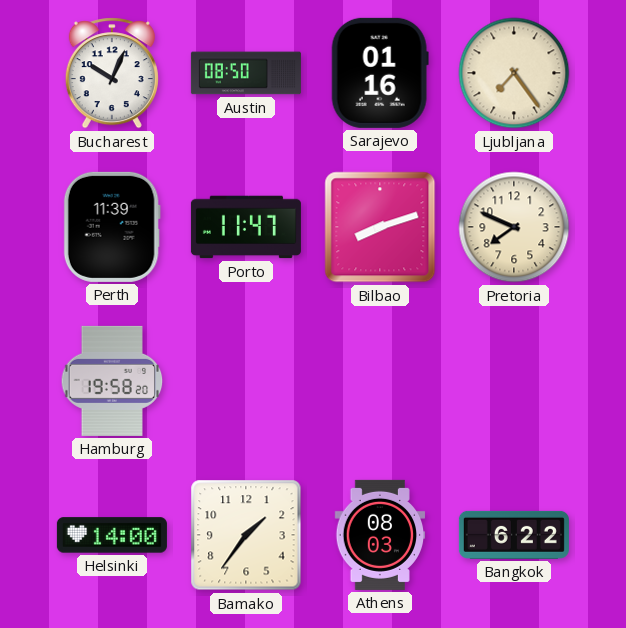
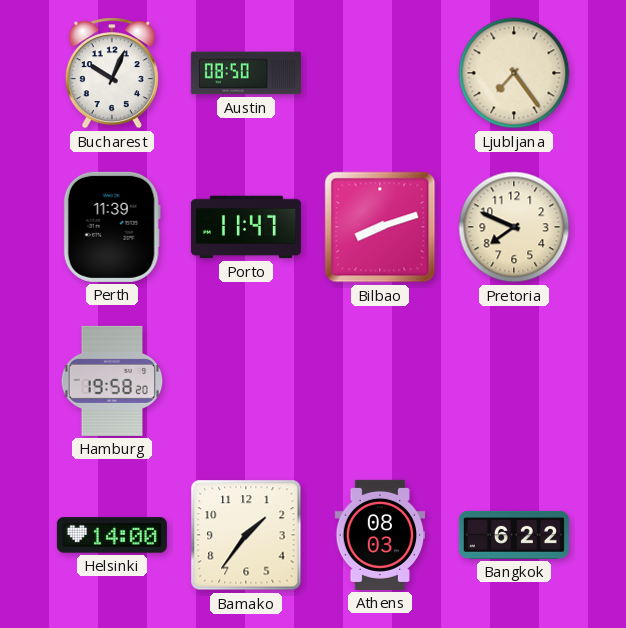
Sarajevo: 01:16 -> none (380, 73)
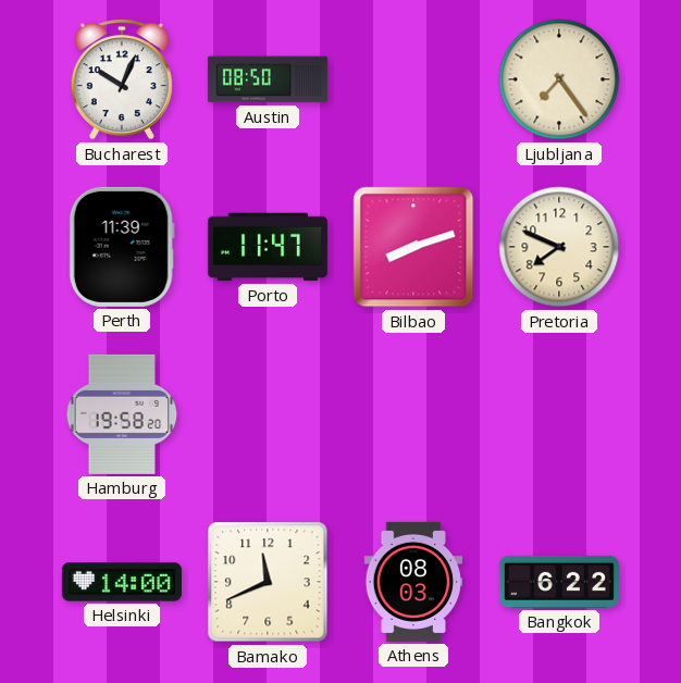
Bamako: 1:36 -> 11:41 (268, 582)
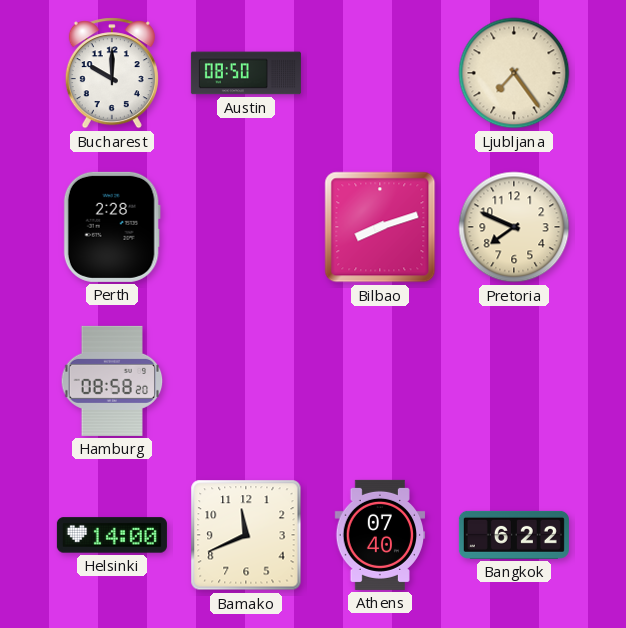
Bucharest: 10:04 -> 10:00 (112, 73)
Perth: 11:39 -> 2:28 (112, 227)
Porto: 11:47 -> none (268, 247)
Hamburg: 19:58 -> 08:58 (112, 381)
Athens: 08:03 -> 07:40 (380, 535)
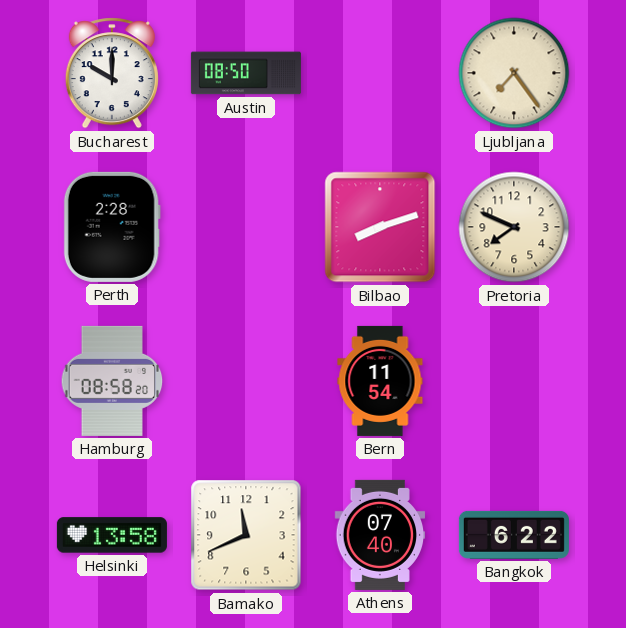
Bern: none -> 11:54 (380, 381)
Helsinki: 14:00 -> 13:58 (112, 535)
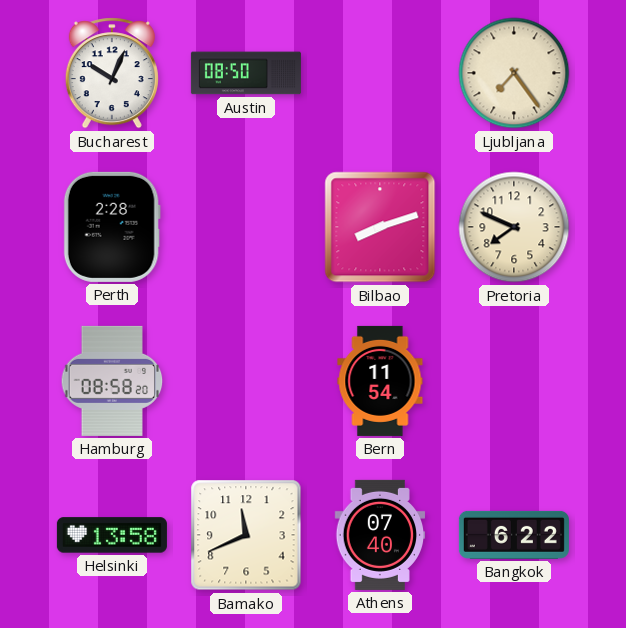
Bucharest: 10:00 -> 10:04 (112, 73)
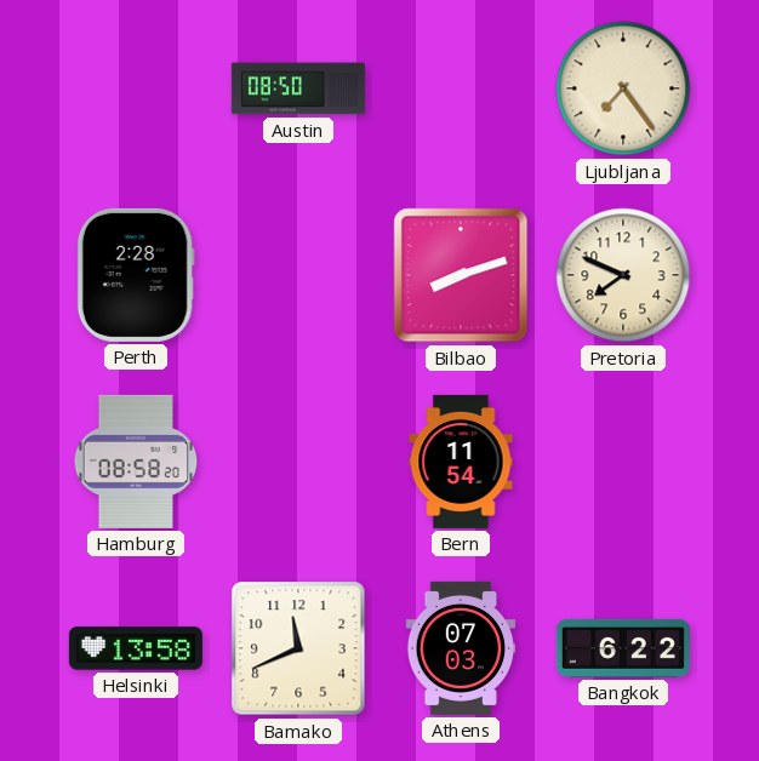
Bucharest: 10:04 -> none (112, 73)
Athens: 07:40 -> 07:03 (461, 648)
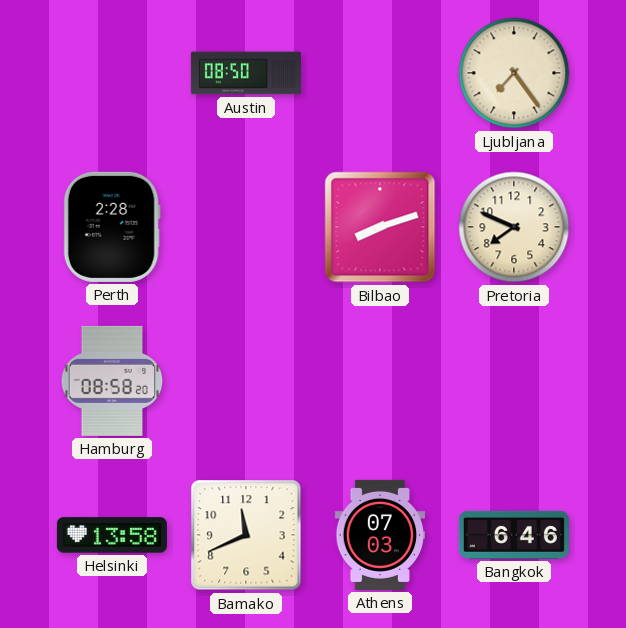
Bern: 11:54 -> none (461, 462)
Bangkok: 6:22 -> 6:46 (514, 535)
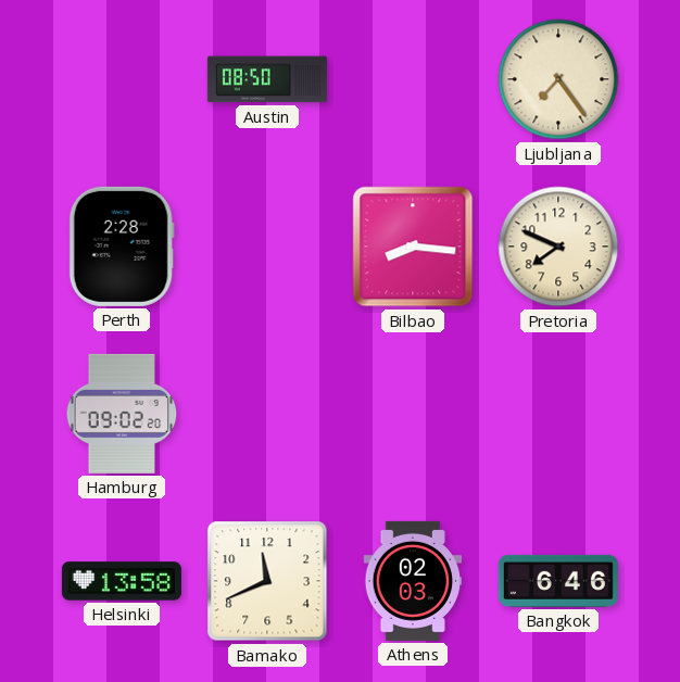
Bilbao: 8:12 -> 8:16 (413, 247)
Hamburg: 08:58 -> 09:02 (122, 414)
Athens: 07:03 -> 02:03 (413, 581)
